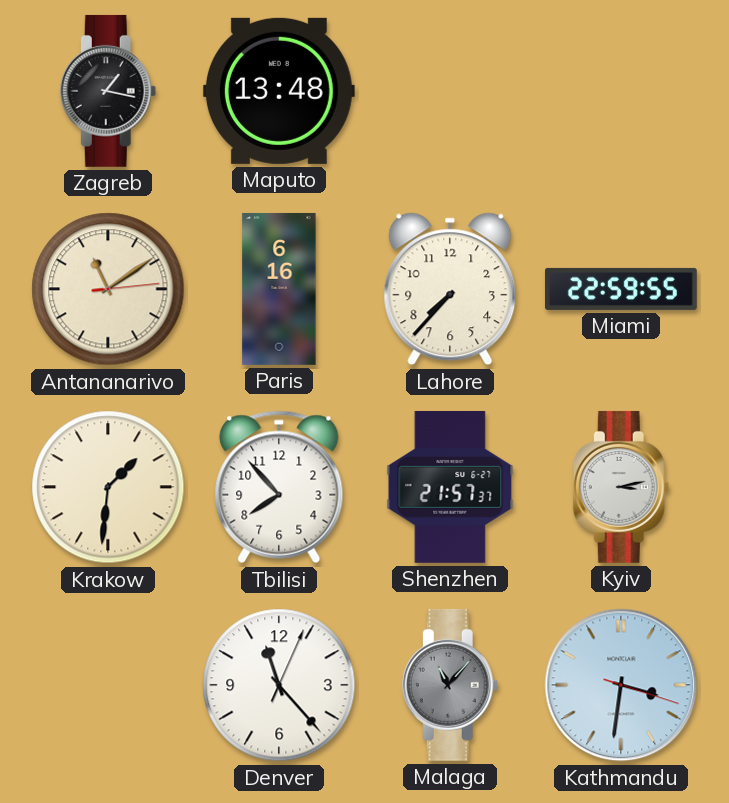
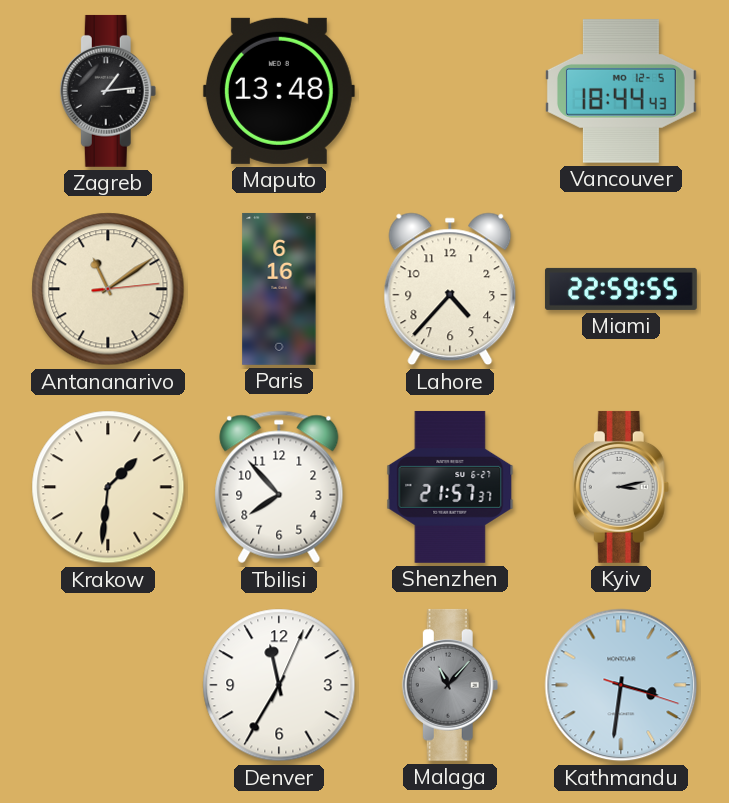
Zagreb: 1:17 -> 1:14 (108, 91)
Vancouver: none -> 18:44 (621, 91)
Lahore: 7:37 -> 4:37 (450, 289)
Denver: 11:23 -> 11:35 (279, 685)
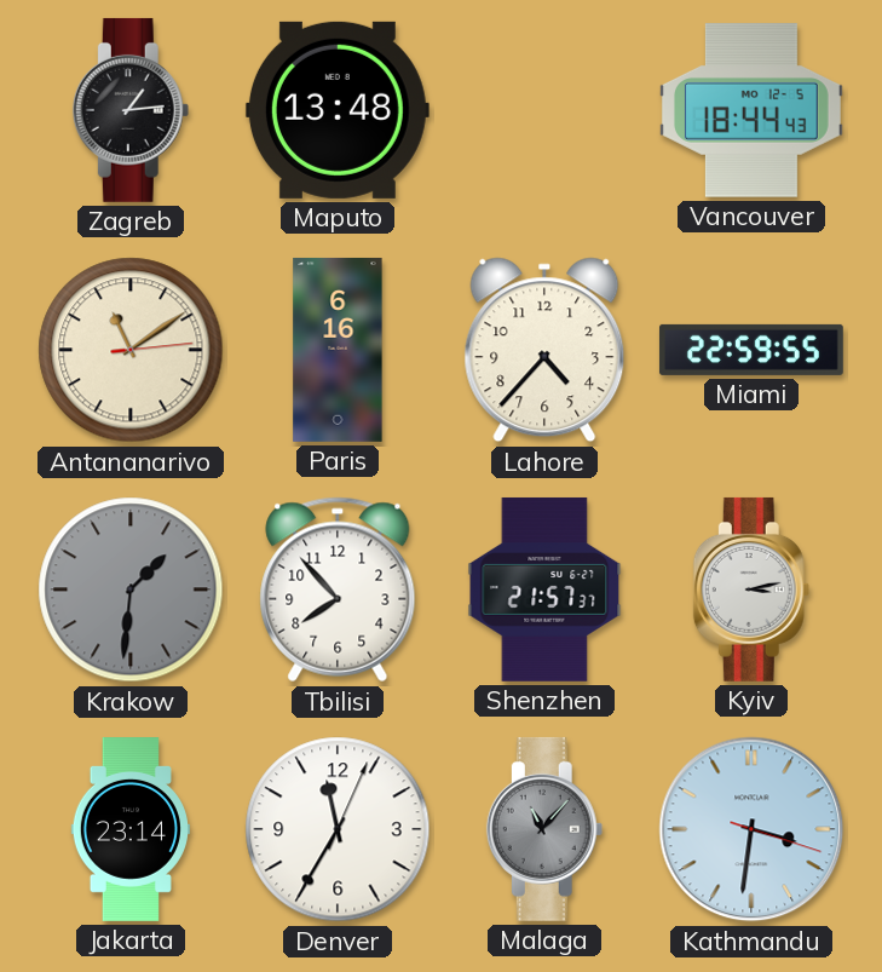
Krakow dial: cream -> grey (131, 589)
Jakarta: none -> 23:14 (129, 830)
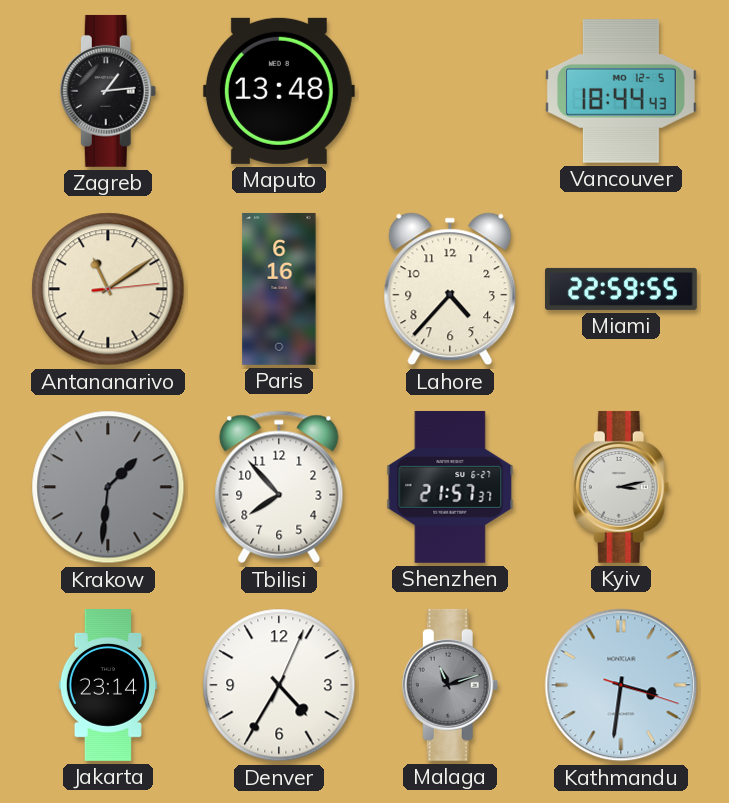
Denver: 11:35 -> 4:35 (279, 685)
Malaga: 11:07 -> 11:12 (450, 685)
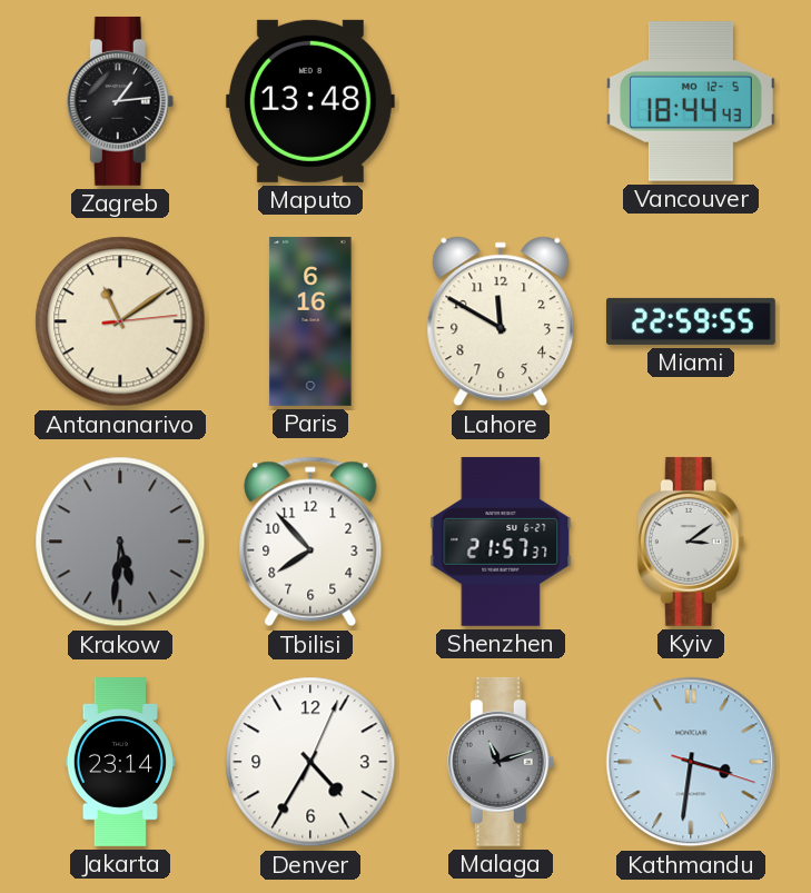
Lahore: 4:37 -> 11:50 (501, 321)
Krakow: 1:31 -> 5:31 (120, 542)
Kyiv: 3:13 -> 3:09 (691, 542)
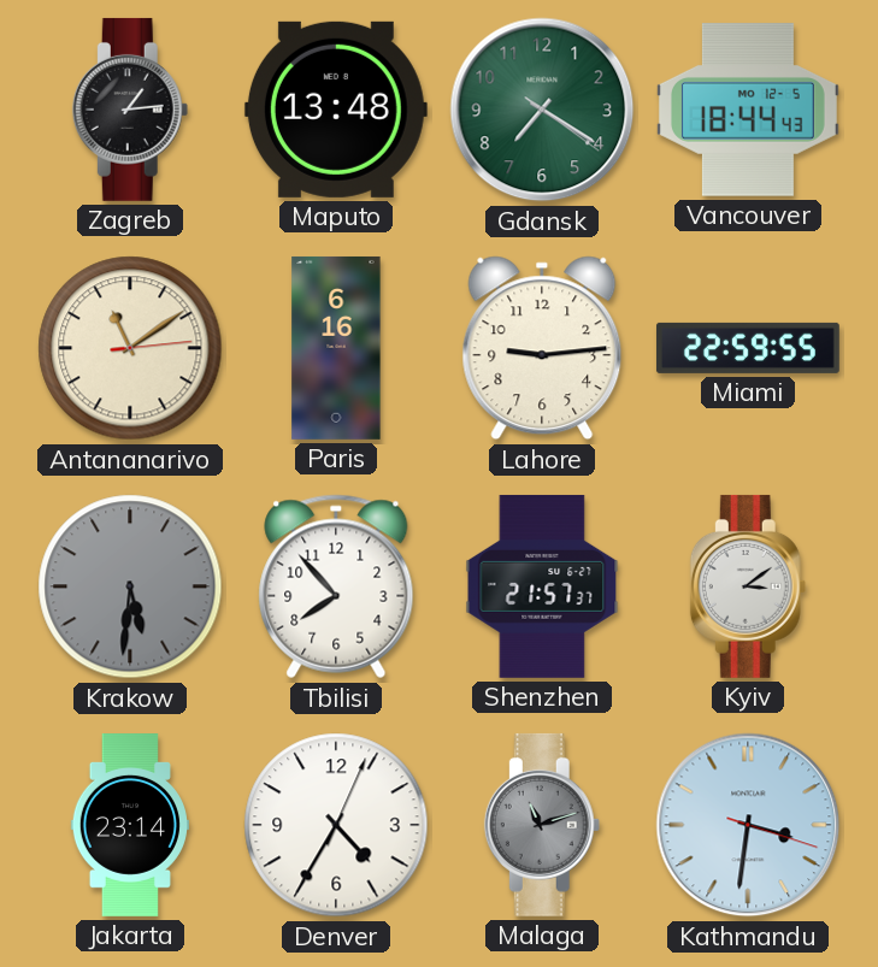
Gdansk: none -> 7:20 (542, 110)
Lahore: 11:50 -> 9:14 (542, 348)
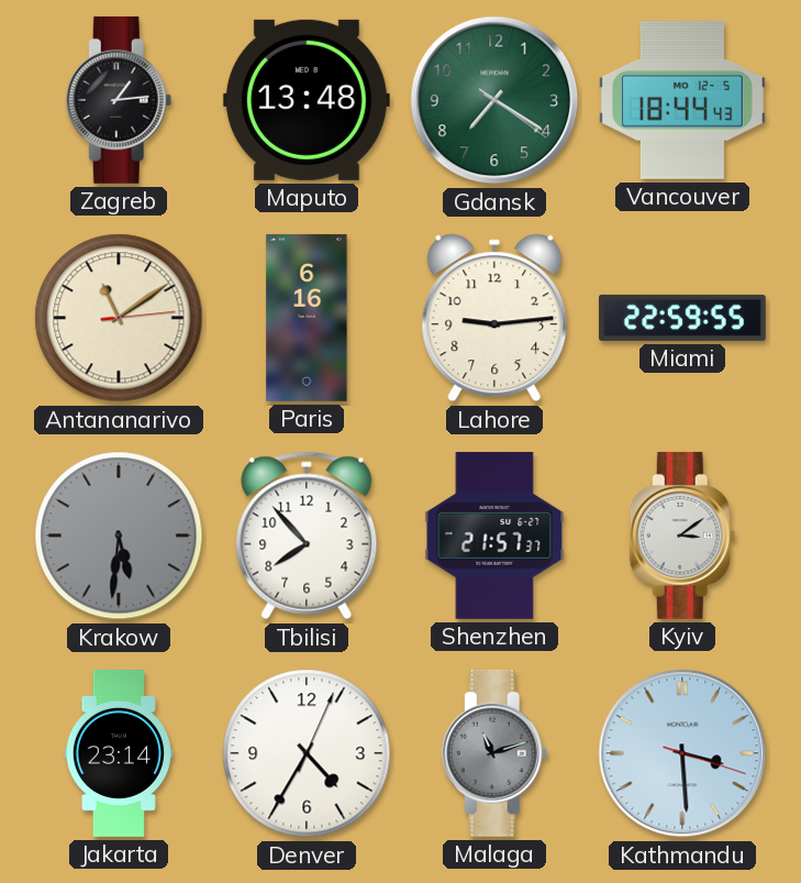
Kathmandu: 3:31 -> 3:29 (682, 753)
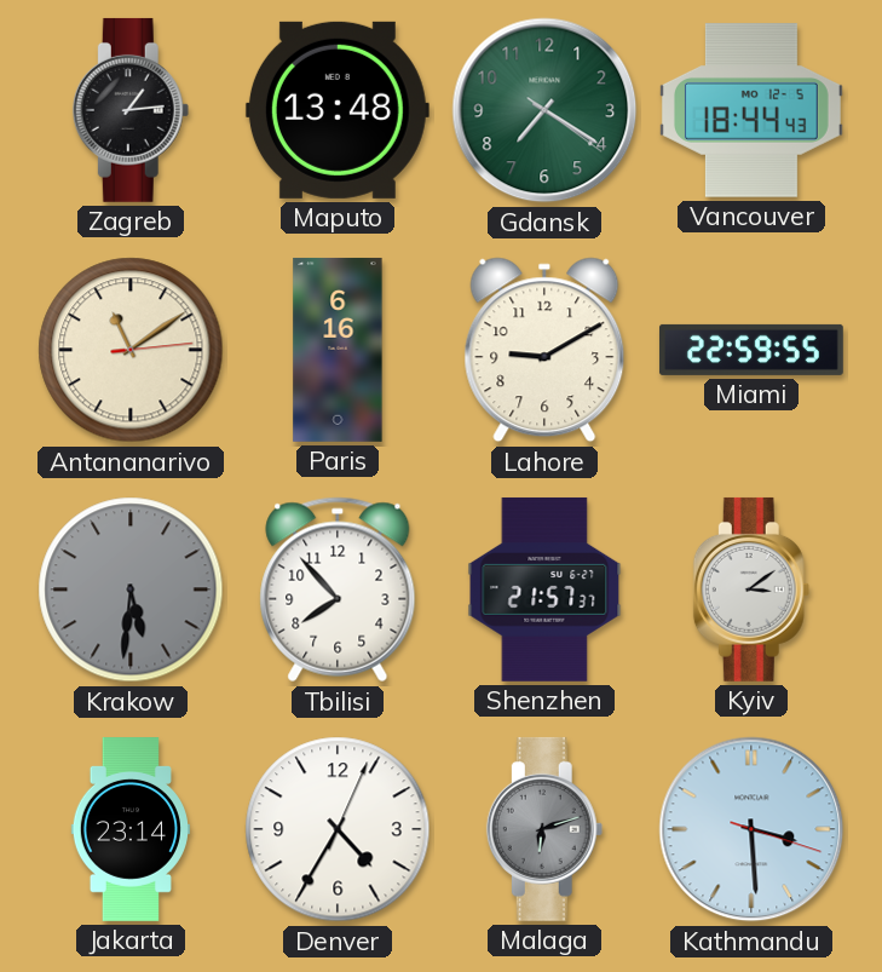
Lahore: 9:14 -> 9:10 (544, 350)
Malaga: 11:12 -> 6:12 (544, 829)
